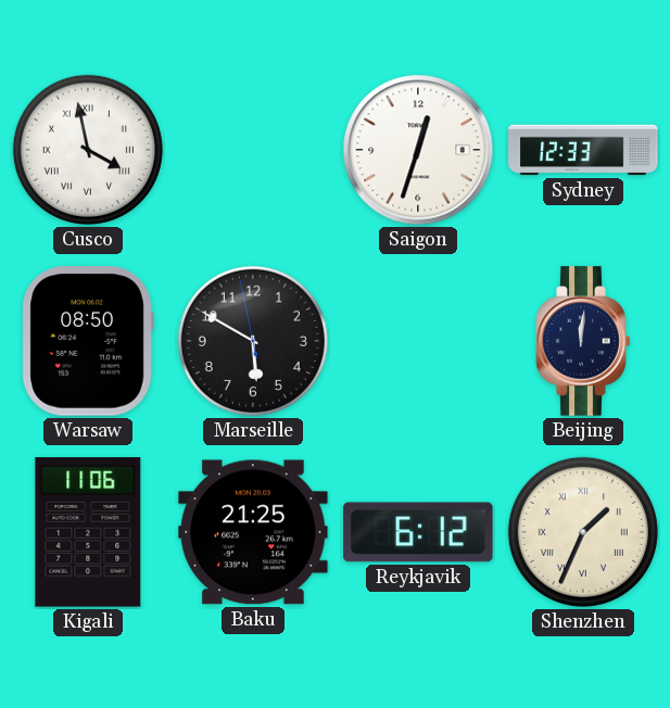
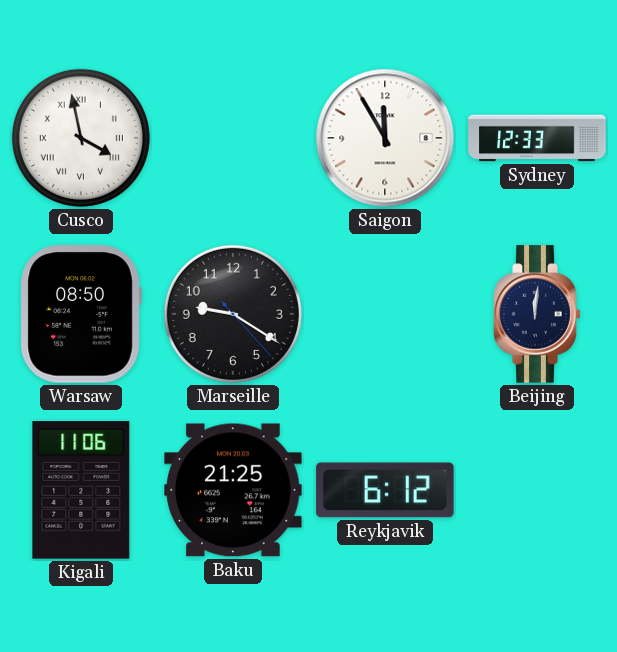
Saigon: 12:33 -> 11:55 (385, 138)
Marseille: 5:49 -> 9:20 (233, 314)
Shenzhen: 1:34 -> none (583, 532)
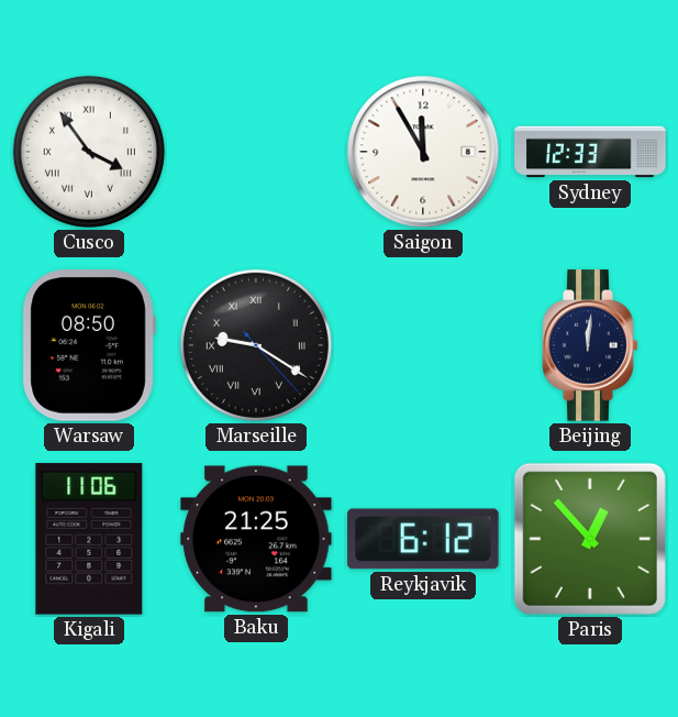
Cusco: 3:58 -> 3:54 (89, 152)
Marseille numerals: Arabic -> Roman (256, 345)
Paris: none -> 12:53 (590, 539)
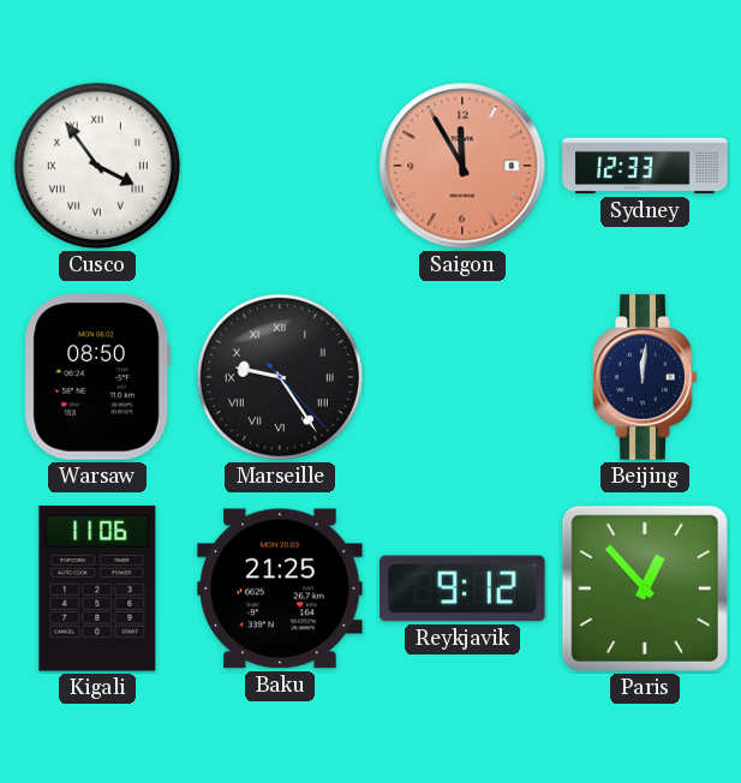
Saigon dial: white -> salmon (462, 166)
Marseille: 9:20 -> 9:24 (280, 377)
Reykjavik: 6:12 -> 9:12 (462, 588)
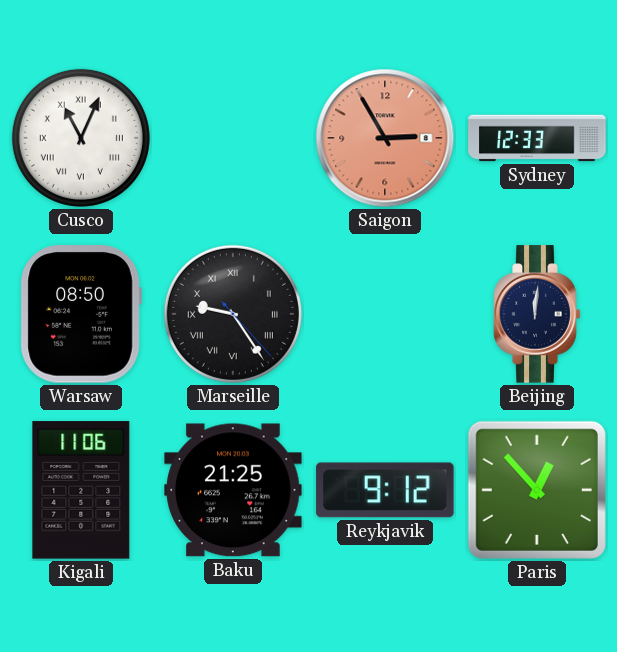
Cusco: 3:54 -> 11:04 (81, 138)
Saigon: 11:55 -> 2:55 (385, 138)
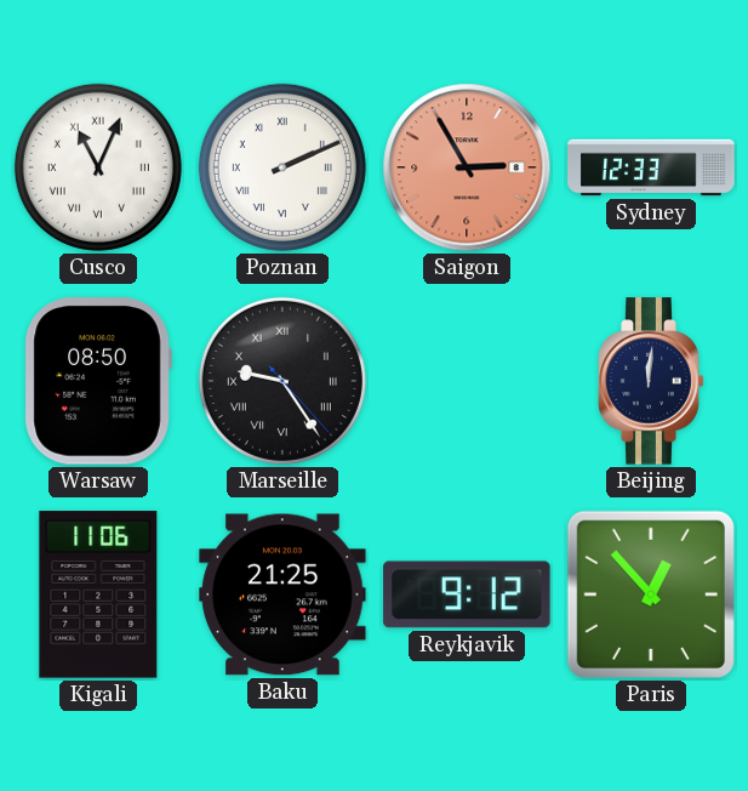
Poznan: none -> 2:11 (282, 167)
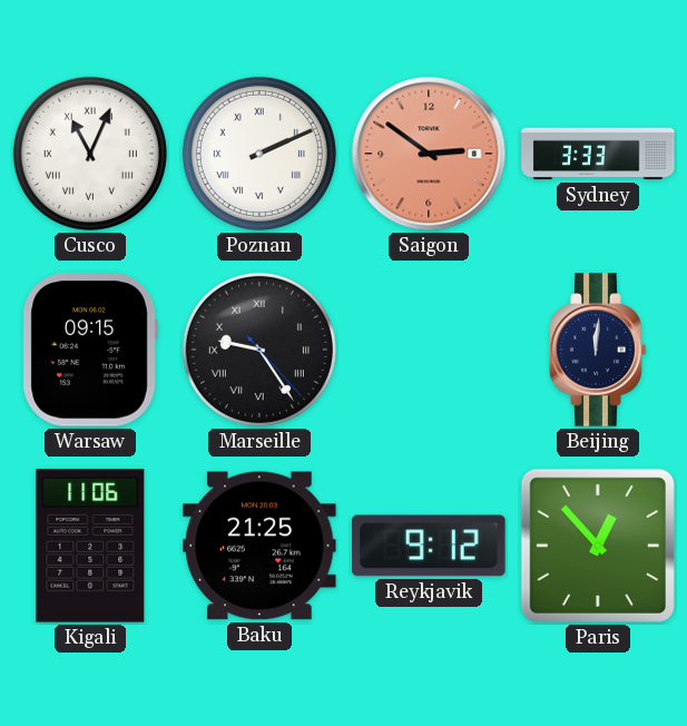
Saigon: 2:55 -> 2:51 (429, 154)
Sydney: 12:33 -> 3:33 (598, 154)
Warsaw: 08:50 -> 09:15 (90, 350)
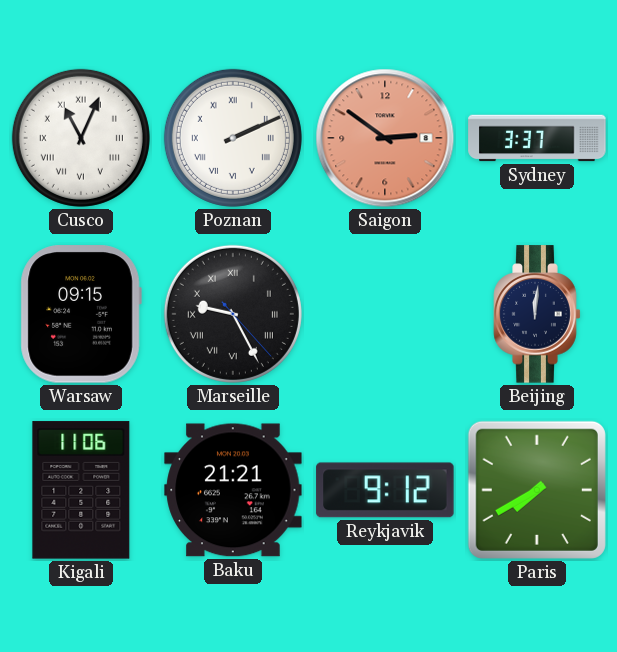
Sydney: 3:33 -> 3:37 (537, 138)
Marseille: 9:24 -> 9:25 (233, 314)
Baku: 21:25 -> 21:21 (233, 490)
Paris: 12:53 -> 7:40 (537, 490)
